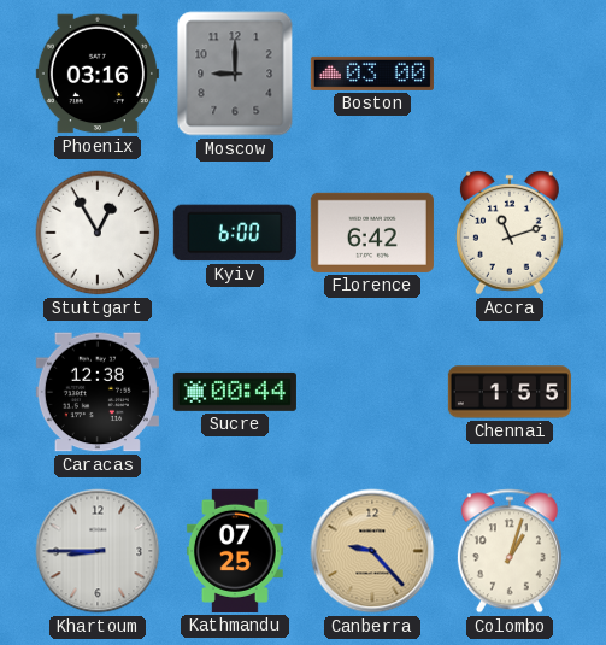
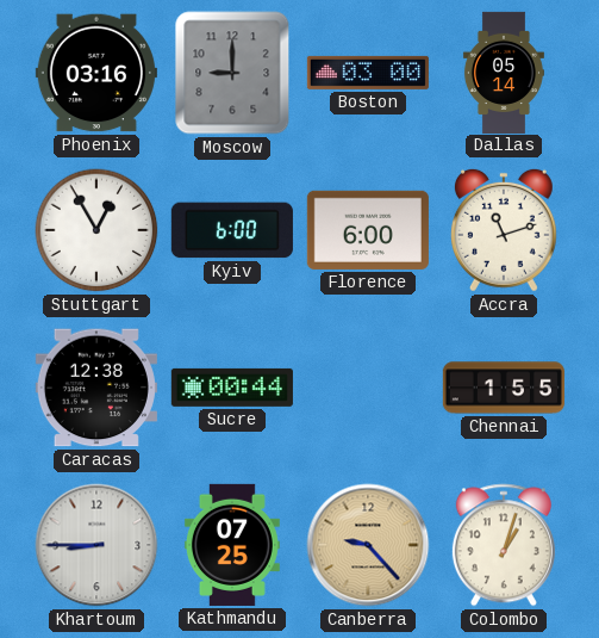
Dallas: none -> 05:14 (504, 72)
Florence: 6:42 -> 6:00 (368, 230)
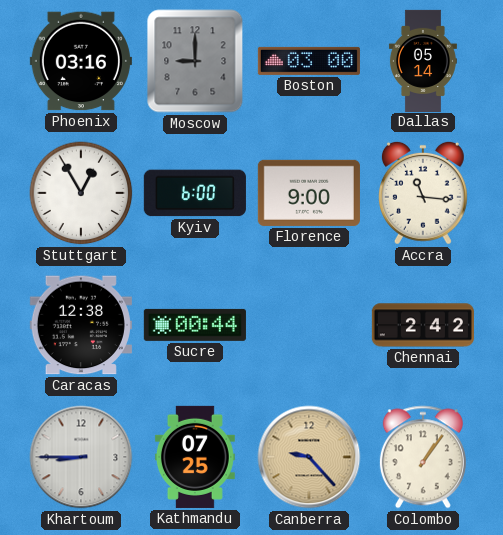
Florence: 6:00 -> 9:00 (309, 193)
Accra: 11:12 -> 11:16 (423, 193)
Chennai: 1:55 -> 2:42 (423, 325)
Colombo: 1:03 -> 1:06 (423, 457)
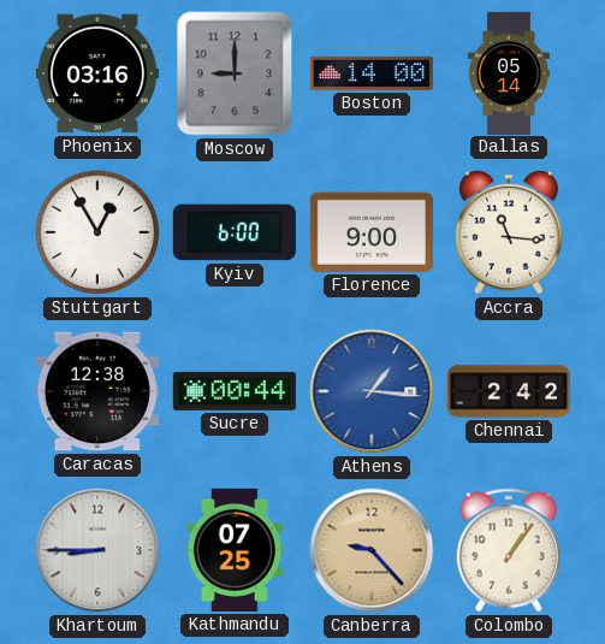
Boston: 03:00 -> 14:00 (372, 73)
Athens: none -> 1:16 (372, 391)
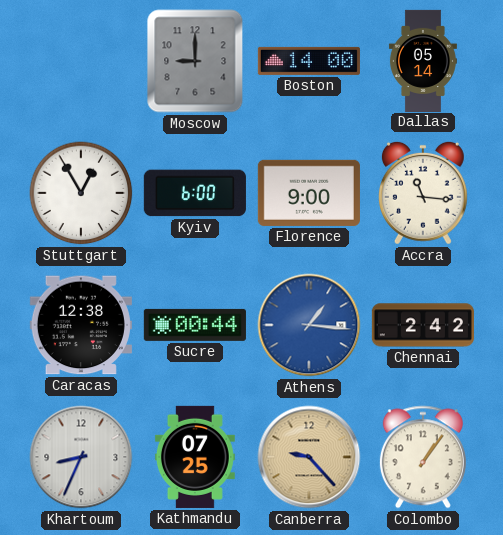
Phoenix: 03:16 -> none (97, 73)
Khartoum: 8:45 -> 8:34 (81, 457)
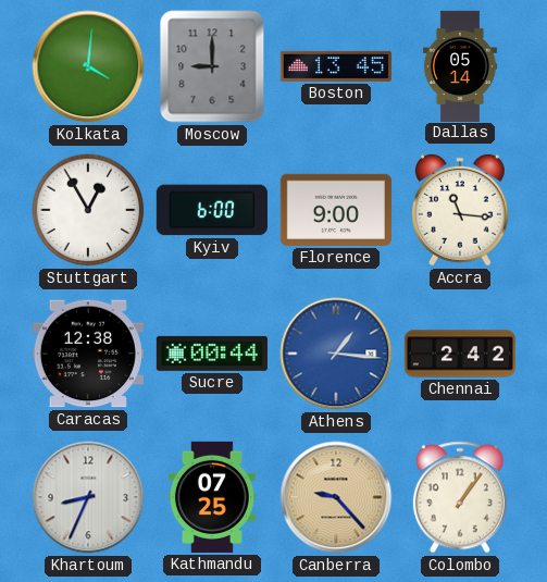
Kolkata: none -> 4:01 (88, 66)
Boston: 14:00 -> 13:45 (336, 66)
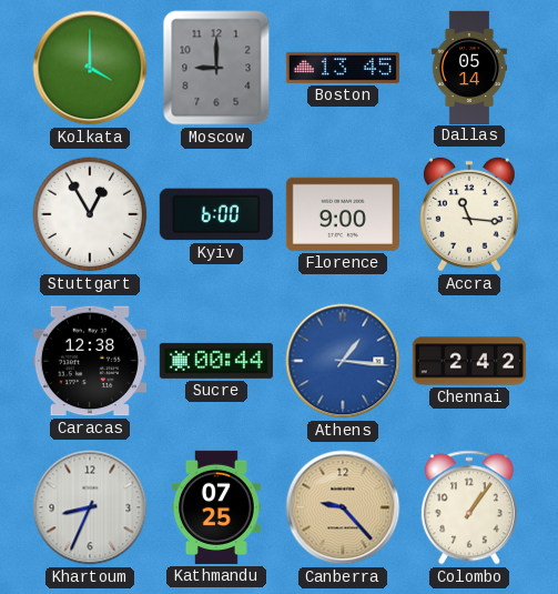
Kolkata: 4:01 -> 4:00 (90, 68)
